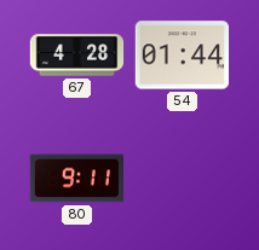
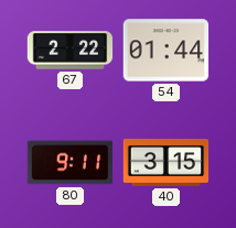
67: 4:28 -> 2:22 (71, 51)
40: none -> 3:15 (167, 163)
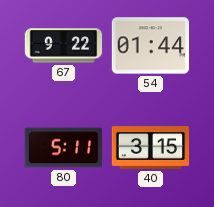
67: 2:22 -> 9:22 (64, 46)
80: 9:11 -> 5:11 (64, 148)
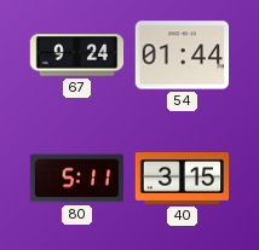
67: 9:22 -> 9:24 (77, 56)
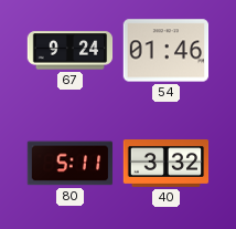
54: 01:44 -> 01:46 (167, 51)
40: 3:15 -> 3:32 (167, 164)
